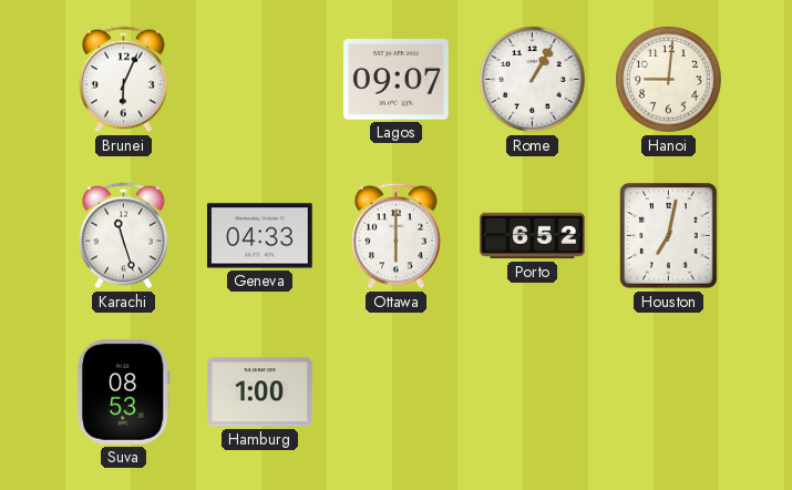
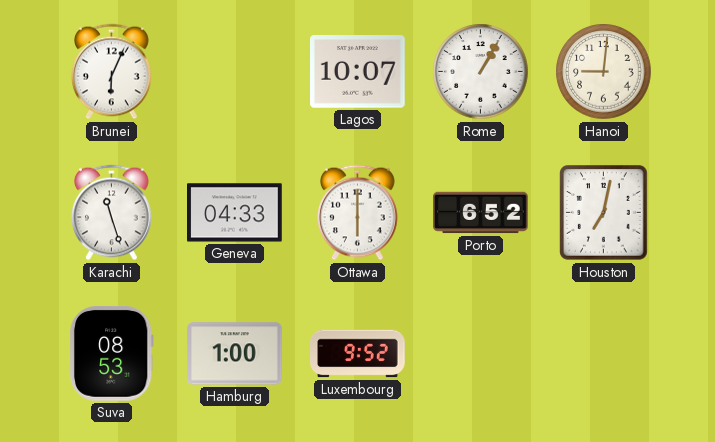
Lagos: 09:07 -> 10:07 (358, 72)
Luxembourg: none -> 9:52 (358, 354)
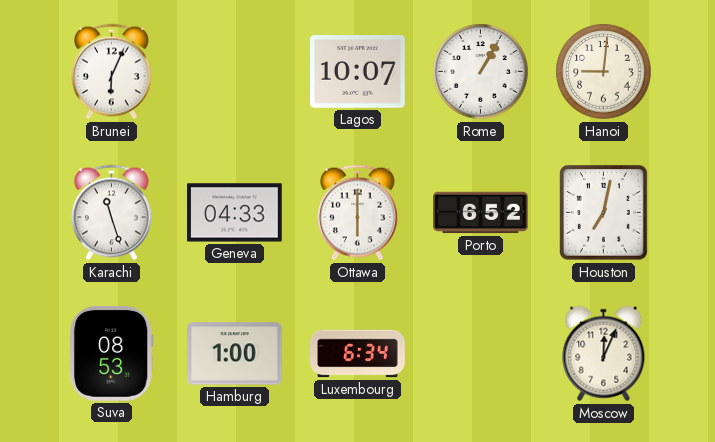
Luxembourg: 9:52 -> 6:34 (358, 354)
Moscow: none -> 12:04 (604, 354)
